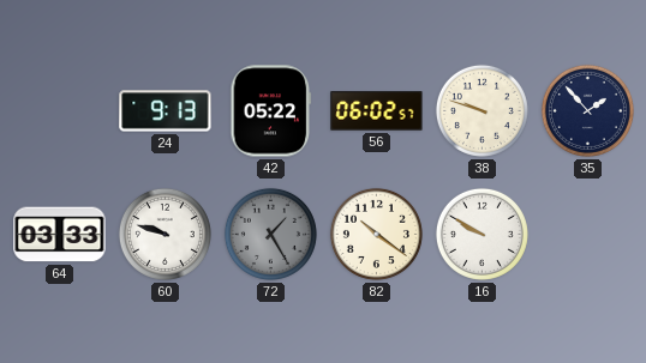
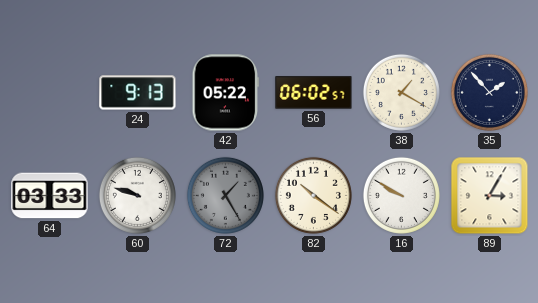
38: 9:48 -> 1:20 (401, 92)
89: none -> 3:05 (490, 196)
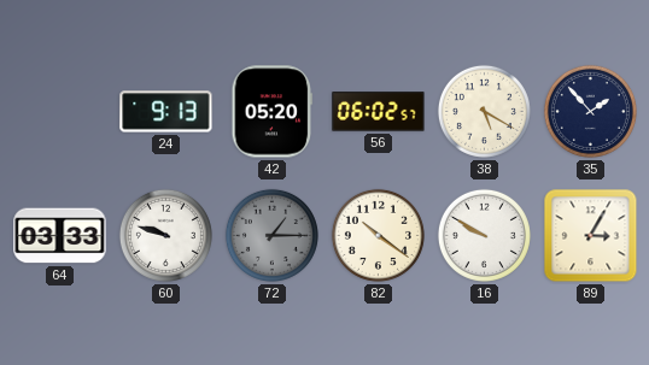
42: 05:22 -> 05:20 (273, 112)
38: 1:20 -> 5:20 (484, 111)
72: 1:25 -> 1:15 (271, 235)
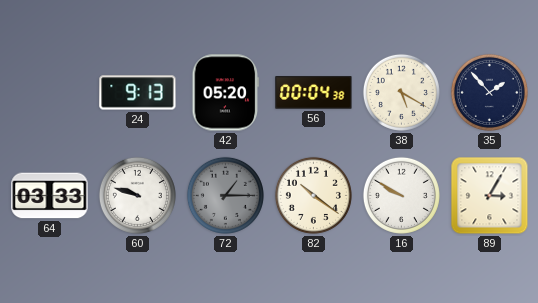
56: 06:02 -> 00:04 (314, 93)
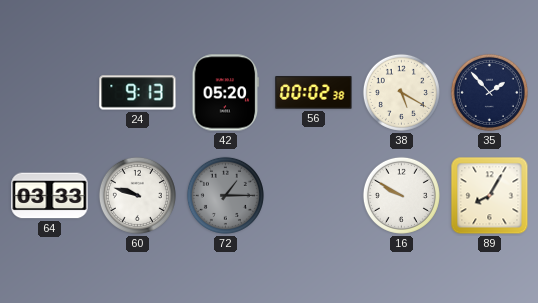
56: 00:04 -> 00:02 (314, 93)
82: 10:21 -> none (313, 195)
89: 3:05 -> 8:05 (490, 196)
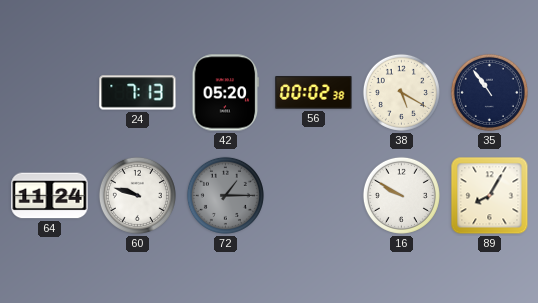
24: 9:13 -> 7:13 (138, 93)
35: 1:53 -> 10:54 (489, 92)
64: 03:33 -> 11:24 (50, 196)
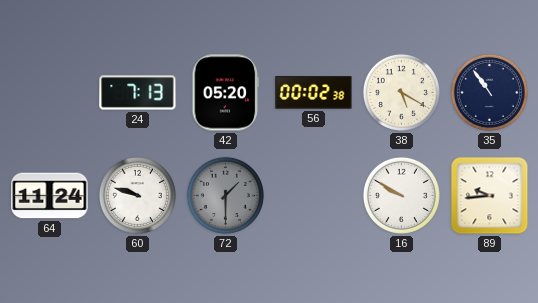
72: 1:15 -> 1:30 (225, 195)
89: 8:05 -> 9:44 (490, 196)
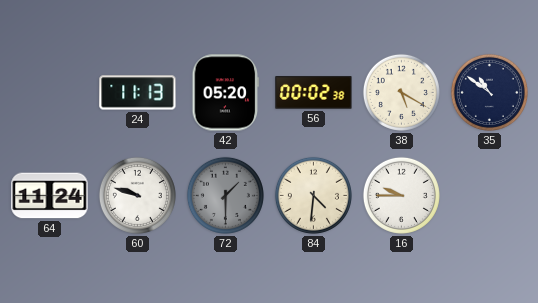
24: 7:13 -> 11:13 (138, 93)
35: 10:54 -> 10:51 (489, 92)
84: none -> 4:31 (313, 195)
16: 9:50 -> 9:45 (401, 195)
89: 9:44 -> none (490, 196)
